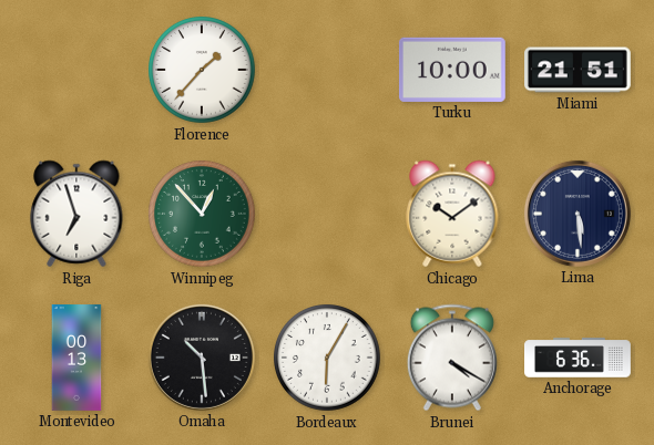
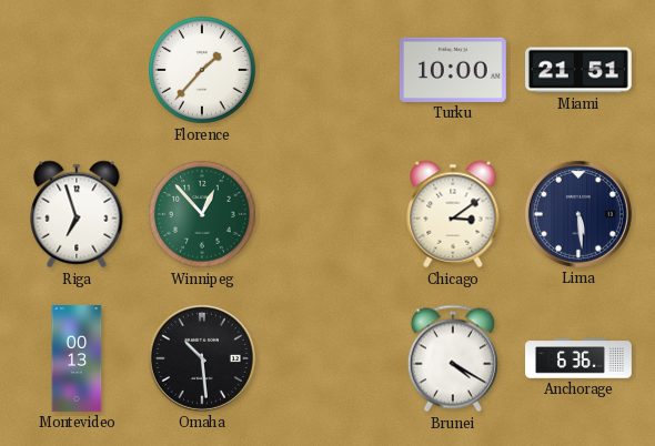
Chicago: 10:09 -> 3:09 (453, 214)
Bordeaux: 6:05 -> none (328, 359)
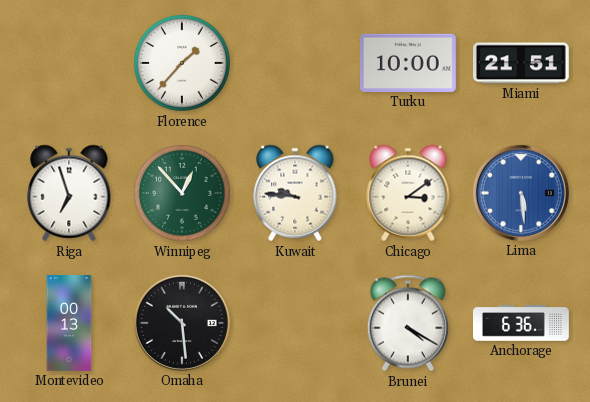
Kuwait: none -> 9:46 (295, 193)
Lima dial: navy -> blue (521, 193)
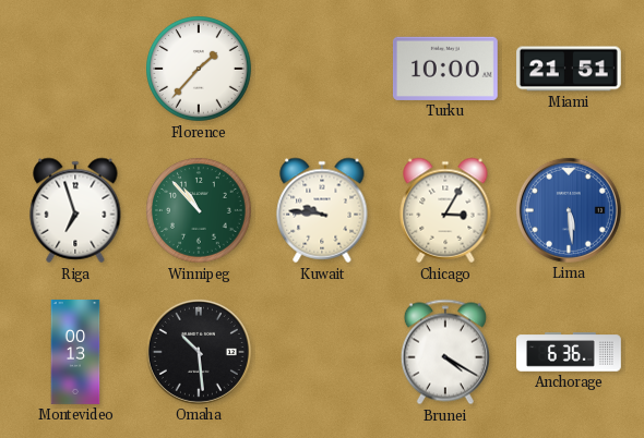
Winnipeg: 12:53 -> 10:53 (200, 211)
Chicago: 3:09 -> 3:05 (445, 210)
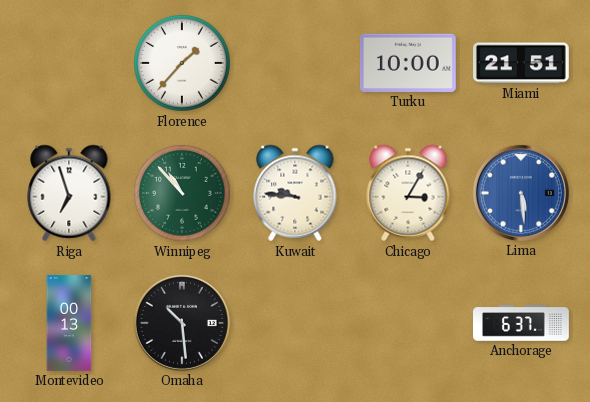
Brunei: 4:20 -> none (445, 352)
Anchorage: 6:36 -> 6:37 (522, 323)
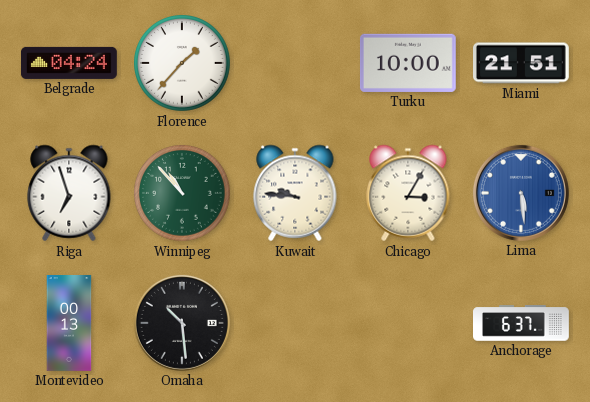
Belgrade: none -> 04:24 (69, 63)
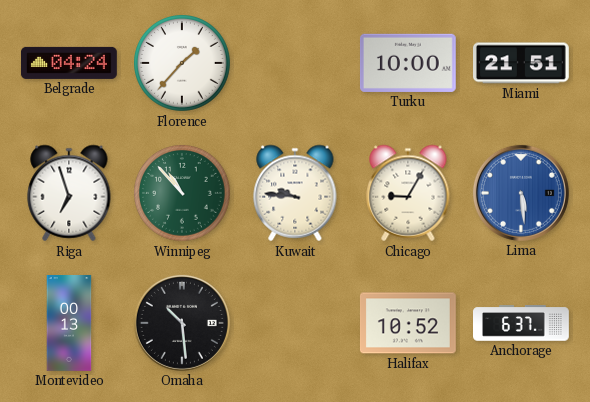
Chicago: 3:05 -> 9:05 (408, 193)
Halifax: none -> 10:52 (408, 323)
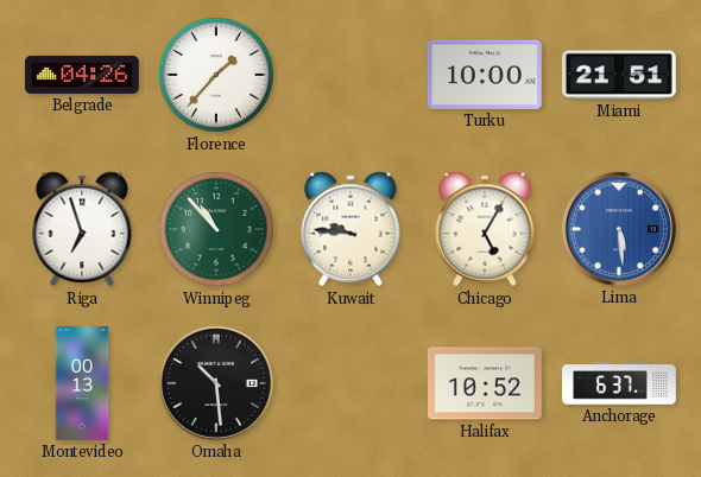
Belgrade: 04:24 -> 04:26 (82, 75)
Chicago: 9:05 -> 5:05 (485, 229)
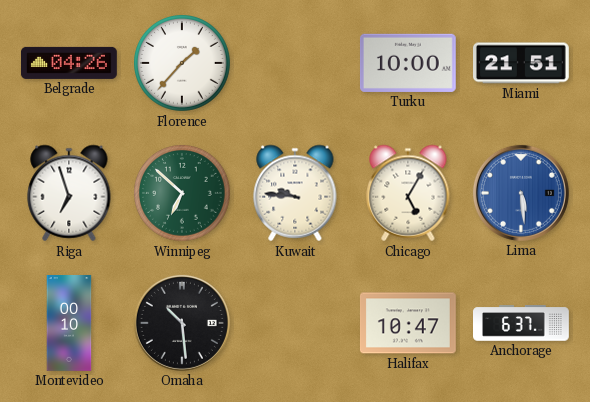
Winnipeg: 10:53 -> 6:52 (183, 194)
Montevideo: 00:13 -> 00:10 (69, 324)
Halifax: 10:52 -> 10:47 (408, 323)
